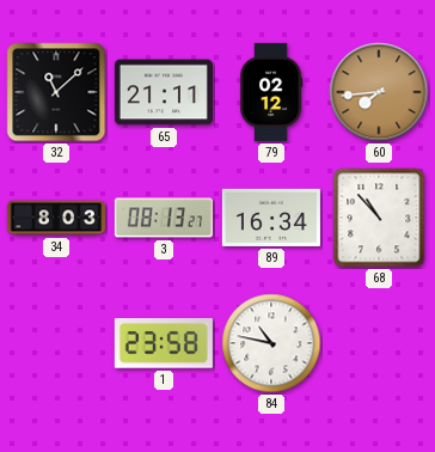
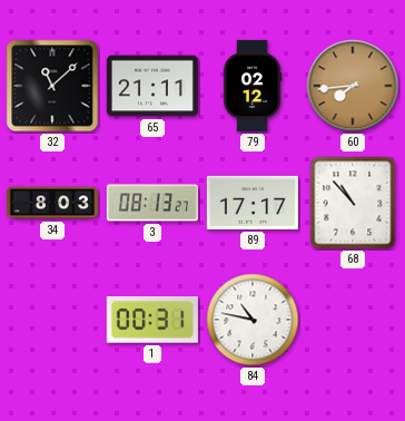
89: 16:34 -> 17:17 (253, 203)
1: 23:58 -> 00:31 (152, 320)
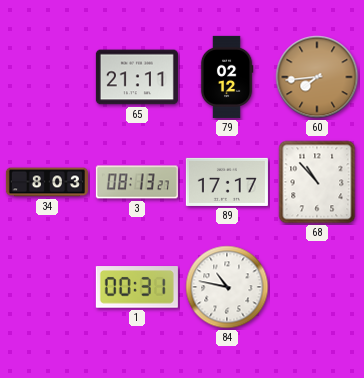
32: 11:08 -> none (52, 86)
